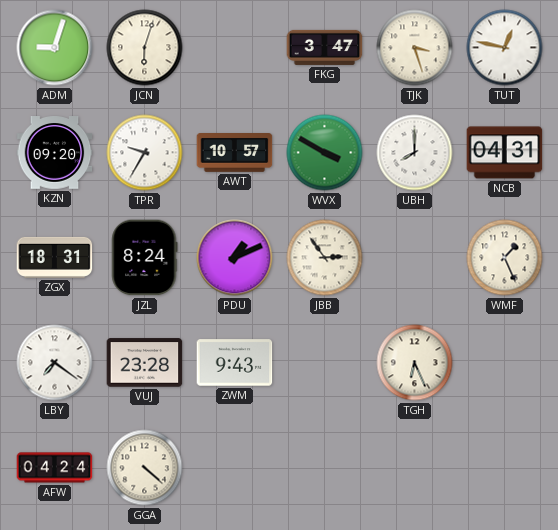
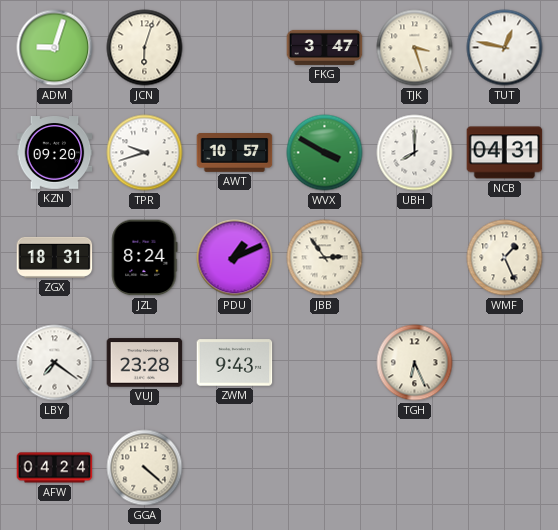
TPR: 9:35 -> 9:42 (145, 153)
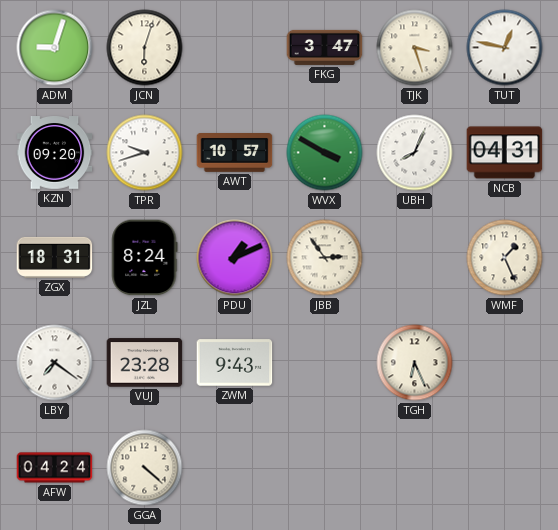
UBH: 8:00 -> 8:04 (415, 153)
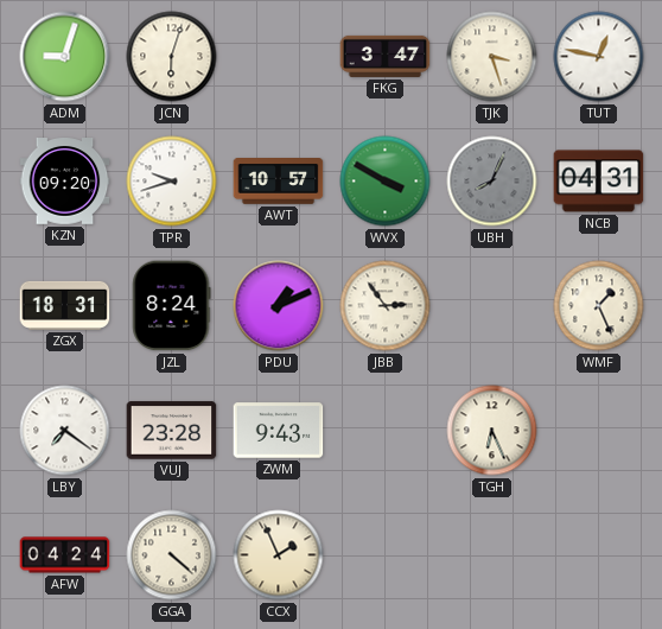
UBH dial: white -> grey (492, 182)
CCX: none -> 1:56 (279, 555)
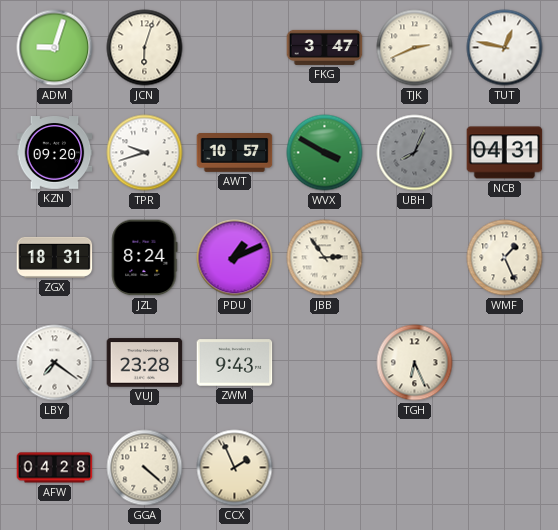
TJK: 3:27 -> 2:41 (415, 48)
AFW: 04:24 -> 04:28 (55, 468)
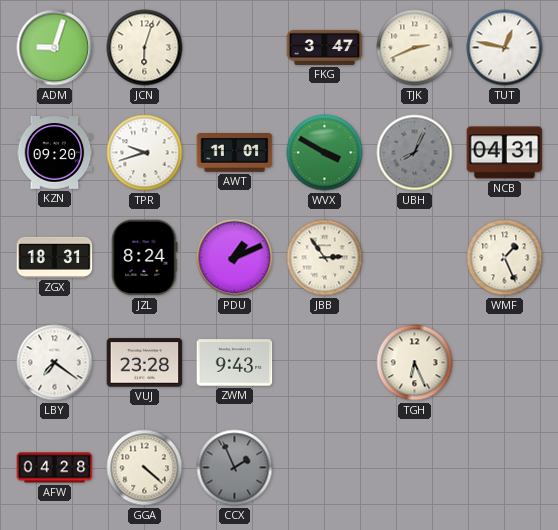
AWT: 10:57 -> 11:01 (235, 153)
CCX dial: cream -> grey (235, 468)
